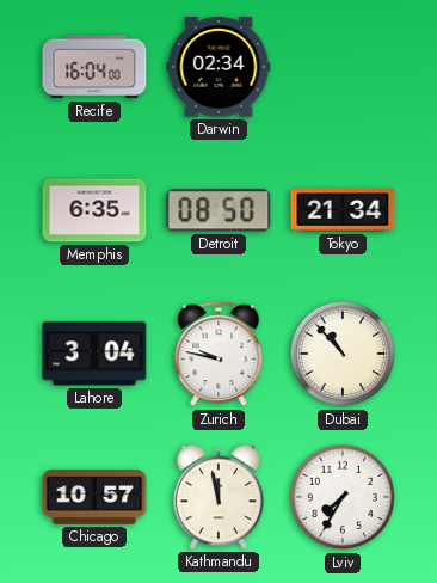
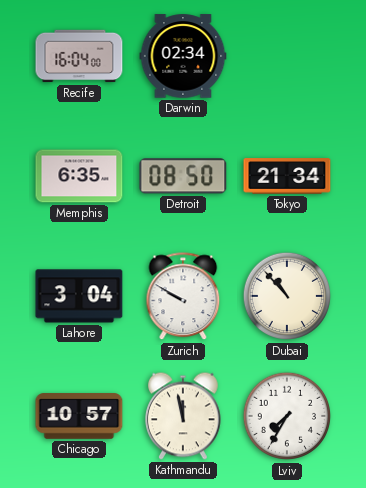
Zurich: 9:47 -> 9:50 (183, 297)
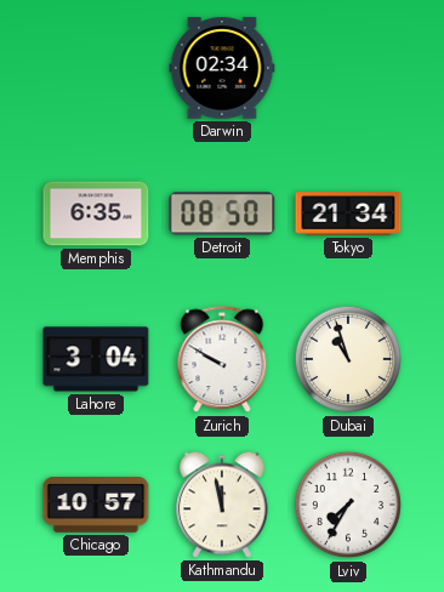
Recife: 16:04 -> none (79, 56)
Dubai: 10:53 -> 10:57 (348, 359)
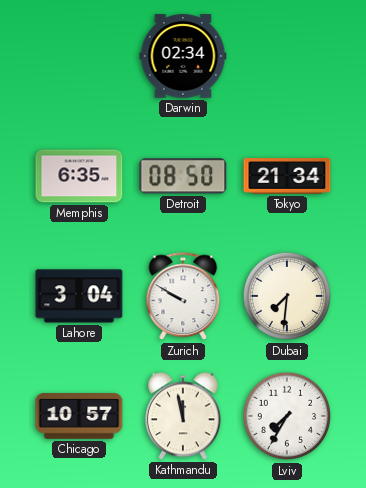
Dubai: 10:57 -> 7:31 (287, 296)
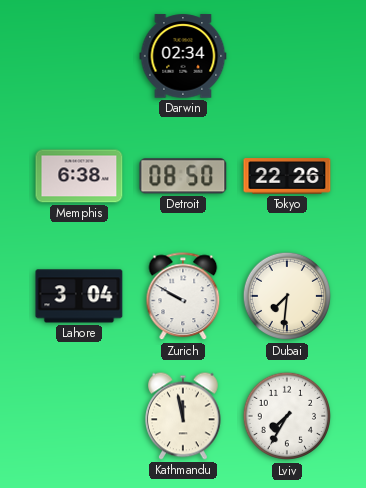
Memphis: 6:35 -> 6:38 (79, 176)
Tokyo: 21:34 -> 22:26 (287, 176)
Chicago: 10:57 -> none (79, 416)
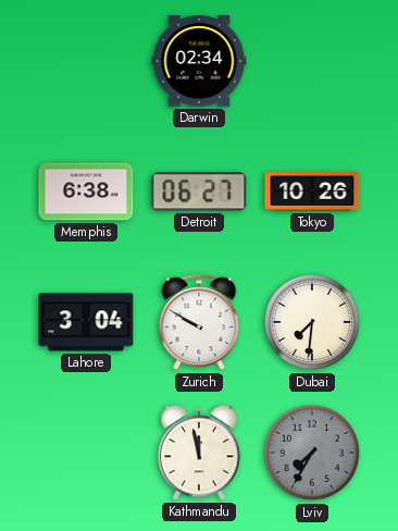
Detroit: 08:50 -> 06:27 (199, 192)
Tokyo: 22:26 -> 10:26 (312, 192)
Lviv dial: white -> grey (312, 453)
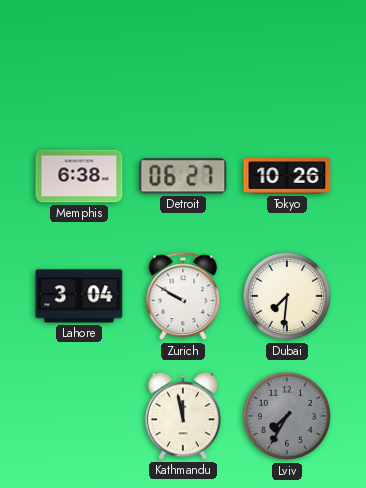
Darwin: 02:34 -> none (199, 61)
